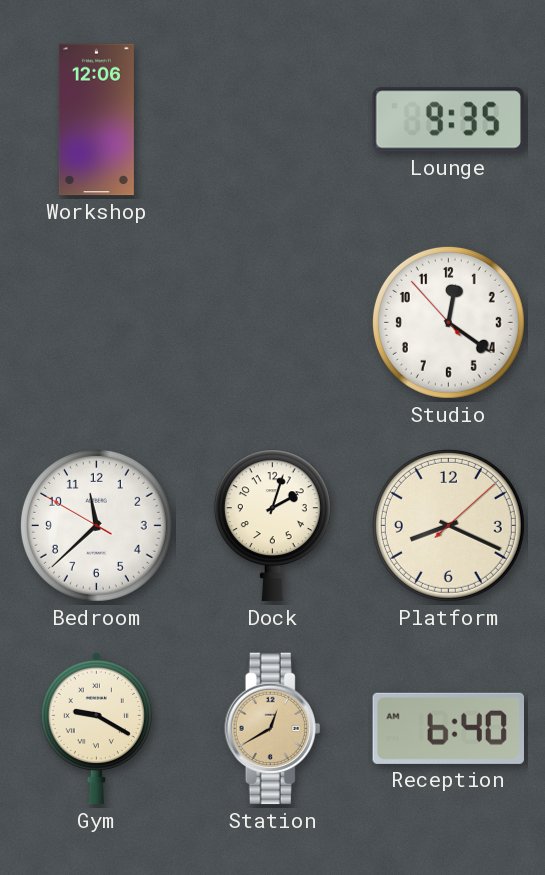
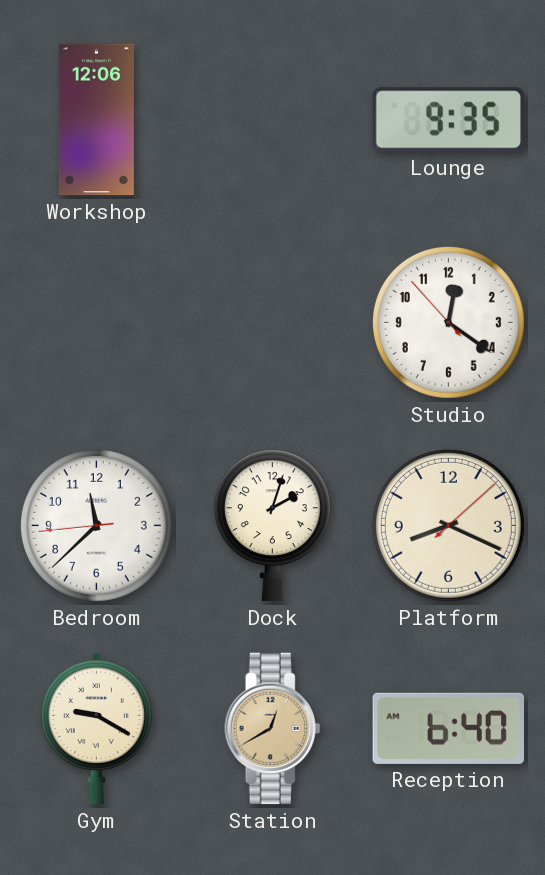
Bedroom: 11:37:50 -> 11:37:44 (96, 525)
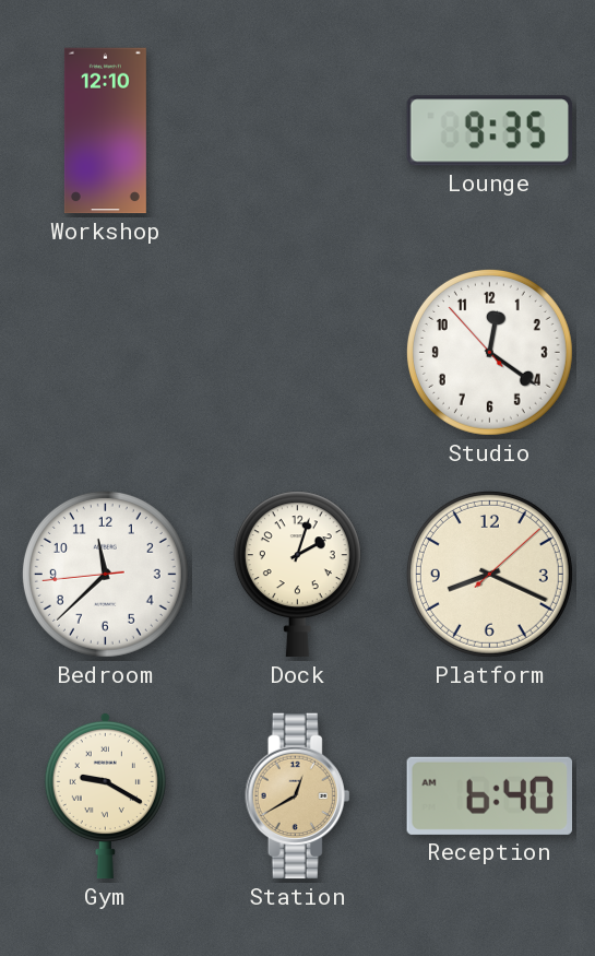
Workshop: 12:06 -> 12:10 (105, 131)
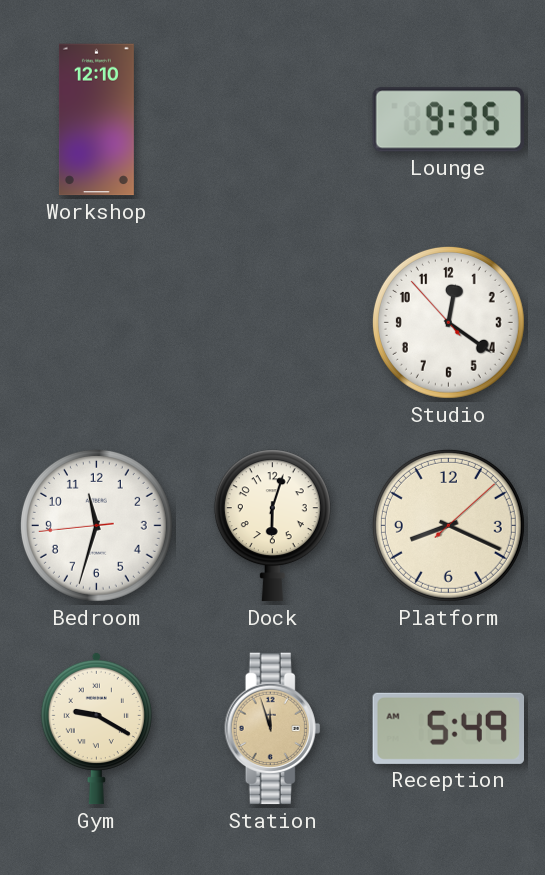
Bedroom: 11:37 -> 11:32 (96, 525)
Dock: 2:03 -> 6:03 (272, 526)
Station: 12:40 -> 11:57 (273, 729)
Reception: 6:40 -> 5:49 (448, 728)
